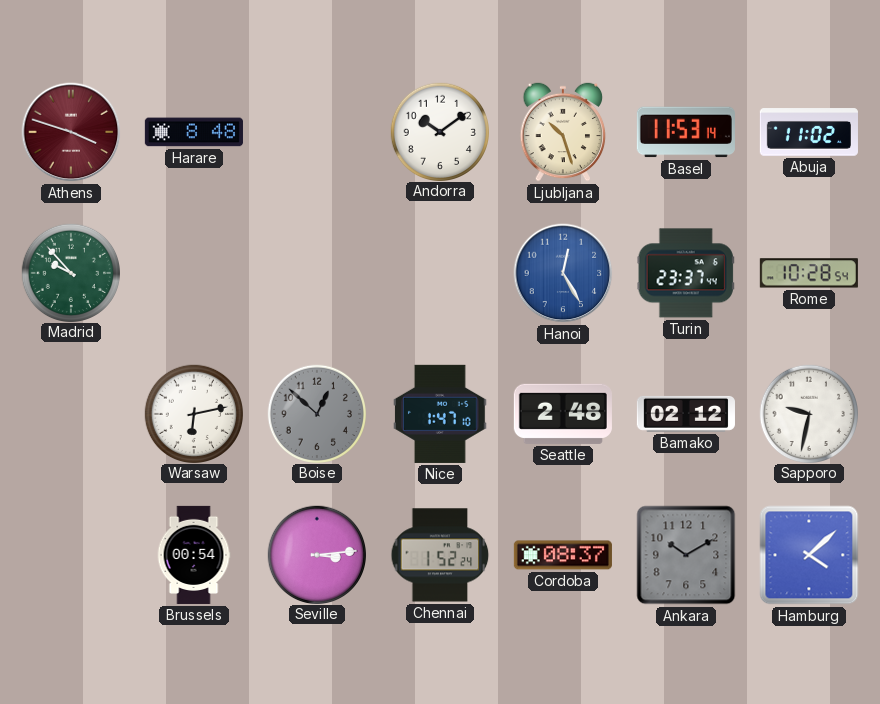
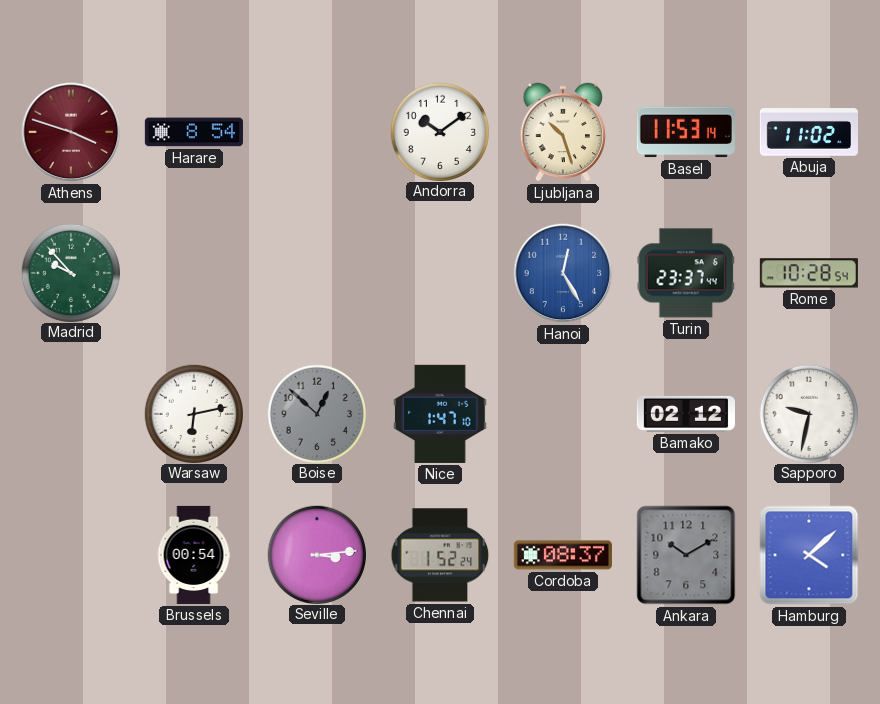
Harare: 8:48 -> 8:54 (194, 132)
Seattle: 2:48 -> none (563, 414)
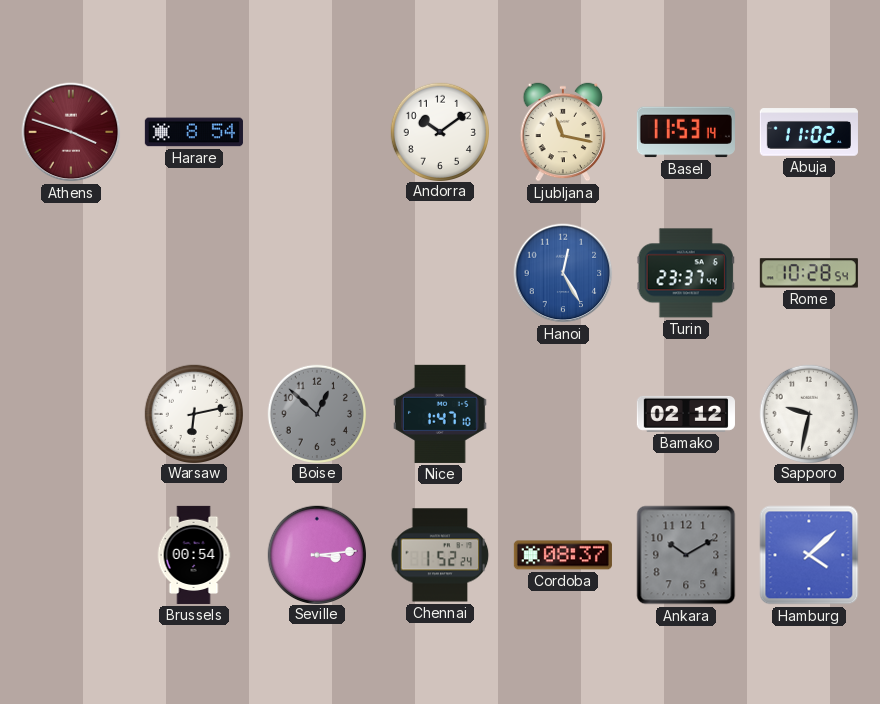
Ljubljana: 10:27 -> 11:17 (563, 132)
Madrid: 9:53 -> none (70, 272)
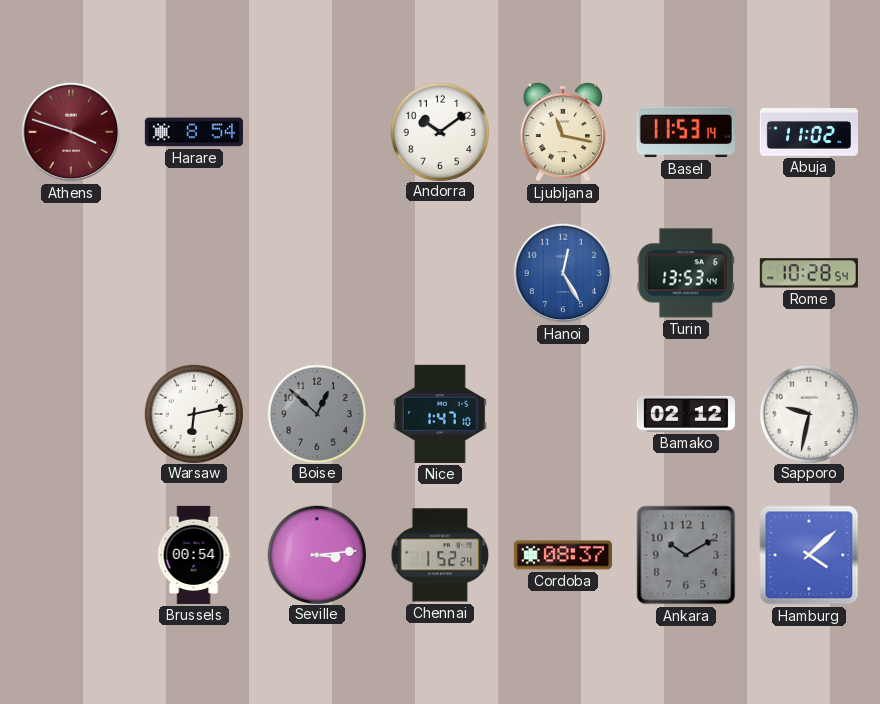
Turin: 23:37 -> 13:53 (686, 273)
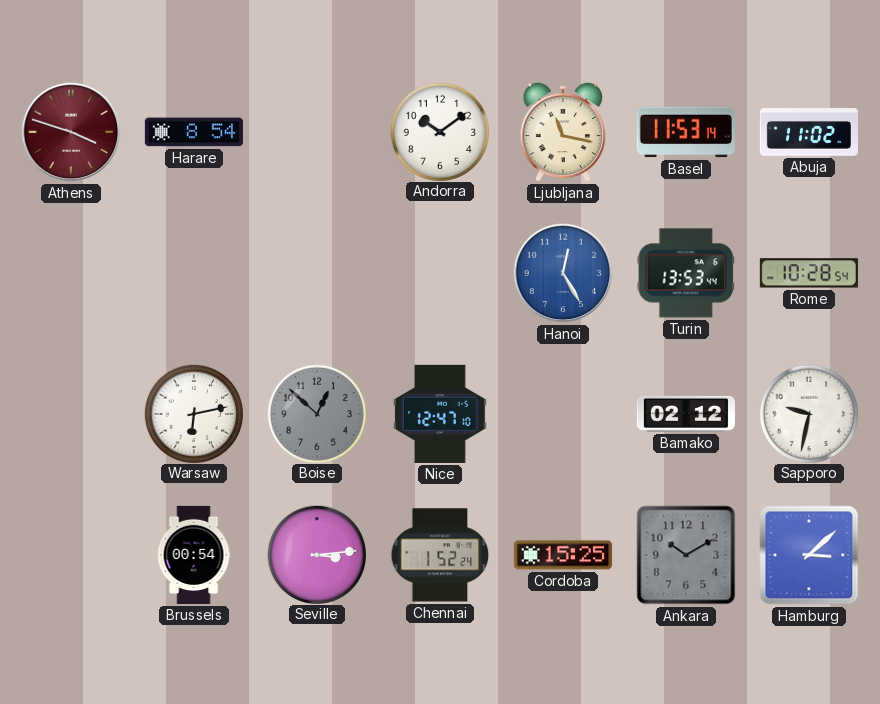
Nice: 1:47 -> 12:47 (440, 414)
Cordoba: 08:37 -> 15:25 (563, 555)
Hamburg: 4:08 -> 3:08 (809, 555)
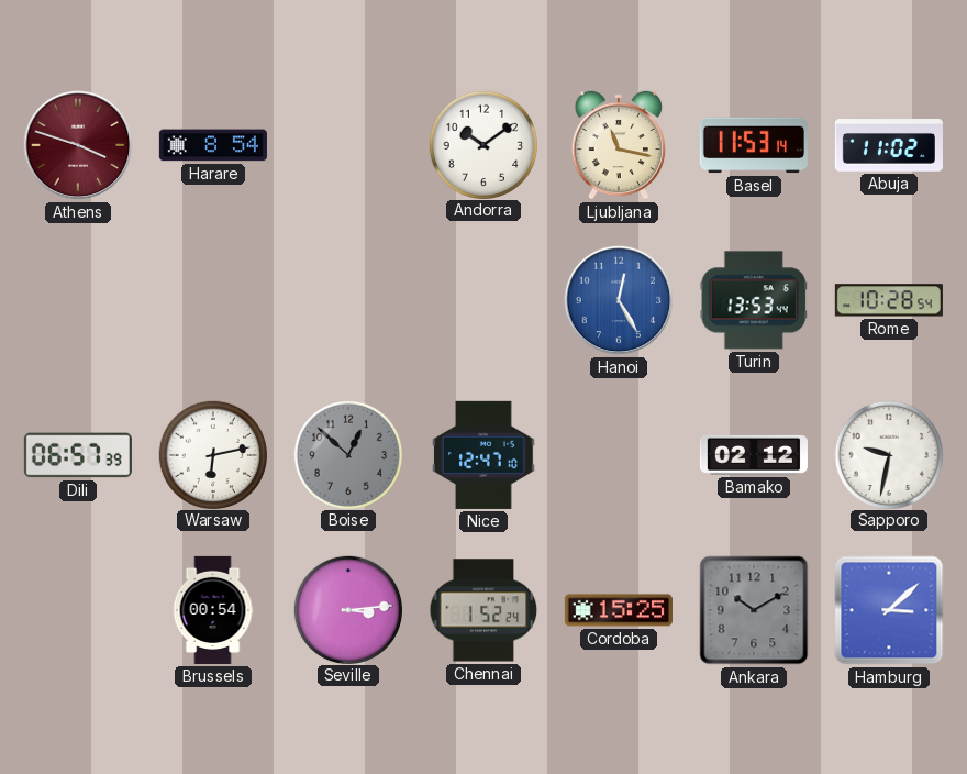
Dili: none -> 06:57 (78, 455)
